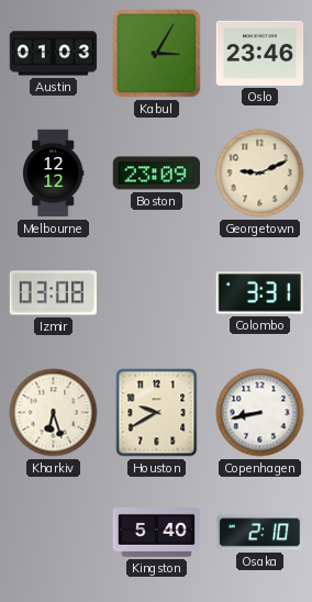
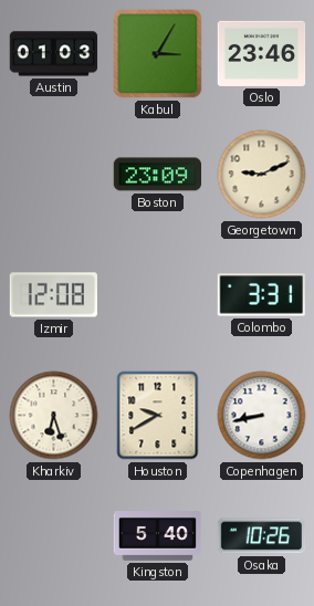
Melbourne: 12:12 -> none (53, 174)
Izmir: 03:08 -> 12:08 (53, 295)
Osaka: 2:10 -> 10:26 (262, 536)
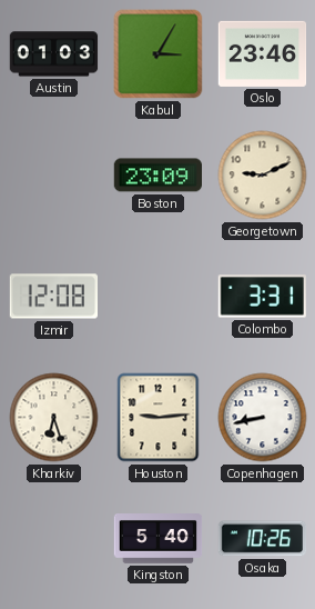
Houston: 9:40 -> 9:14 (159, 418)
